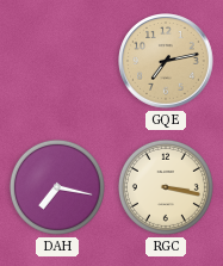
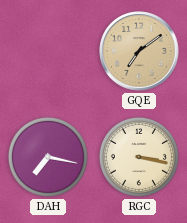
GQE: 7:13 -> 7:09 (139, 51)
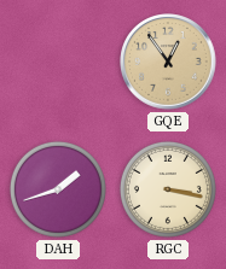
GQE: 7:09 -> 12:54 (168, 62)
DAH: 7:17 -> 1:42 (58, 189)
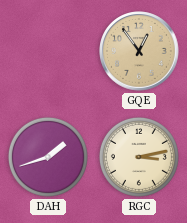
RGC: 3:17 -> 3:13 (139, 157)
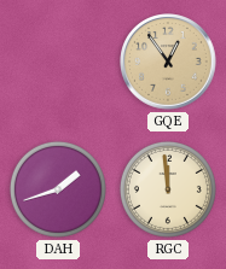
RGC: 3:13 -> 11:59 (168, 189)
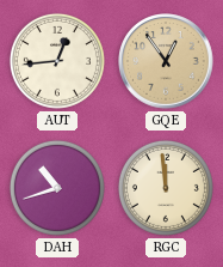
AUT: none -> 12:44 (57, 61)
DAH: 1:42 -> 10:42 (57, 188)
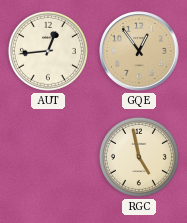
DAH: 10:42 -> none (57, 188)
RGC: 11:59 -> 4:58 (139, 157)
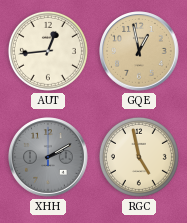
GQE: 12:54 -> 12:58 (139, 51)
XHH: none -> 2:10 (48, 157)
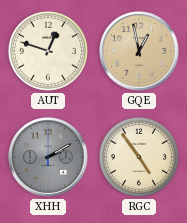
AUT: 12:44 -> 12:48 (48, 51)
RGC: 4:58 -> 4:54 (139, 157)
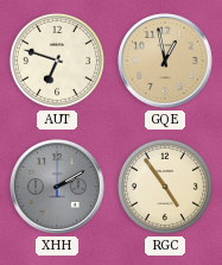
AUT: 12:48 -> 6:48 (57, 61)
